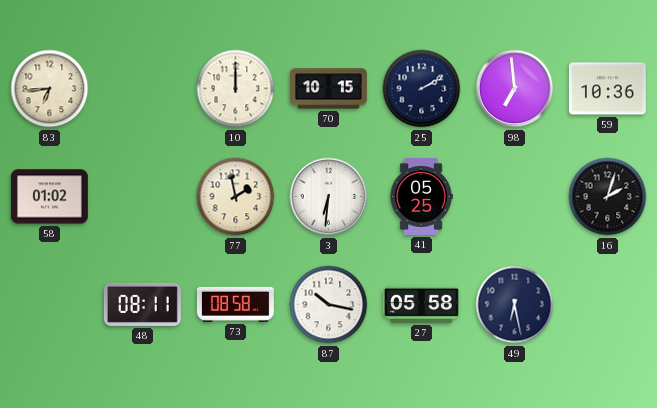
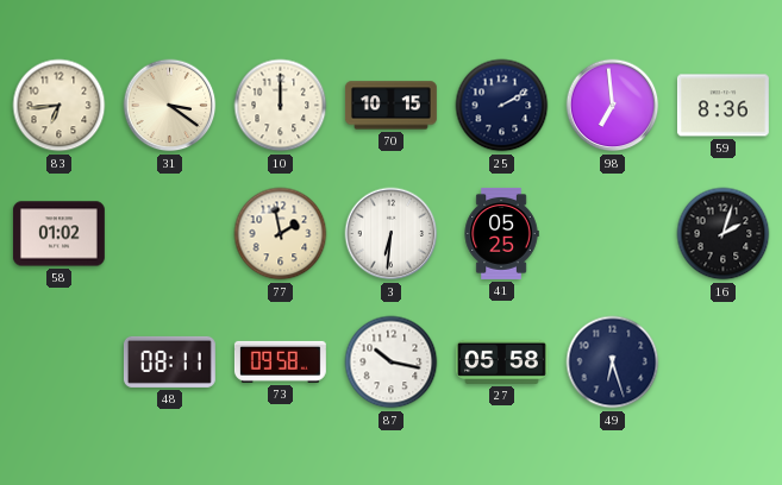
31: none -> 3:21 (170, 106)
59: 10:36 -> 8:36 (722, 106)
73: 08:58 -> 09:58 (280, 361)
49: 6:28 -> 6:27 (613, 363)
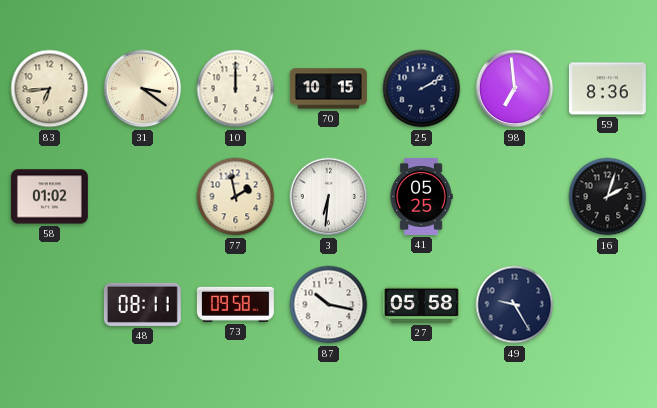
49: 6:27 -> 9:25 (515, 305)
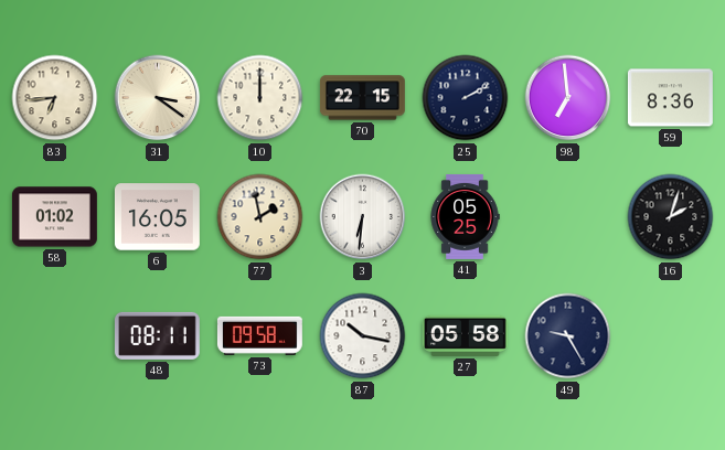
70: 10:15 -> 22:15 (362, 98)
6: none -> 16:05 (157, 217)
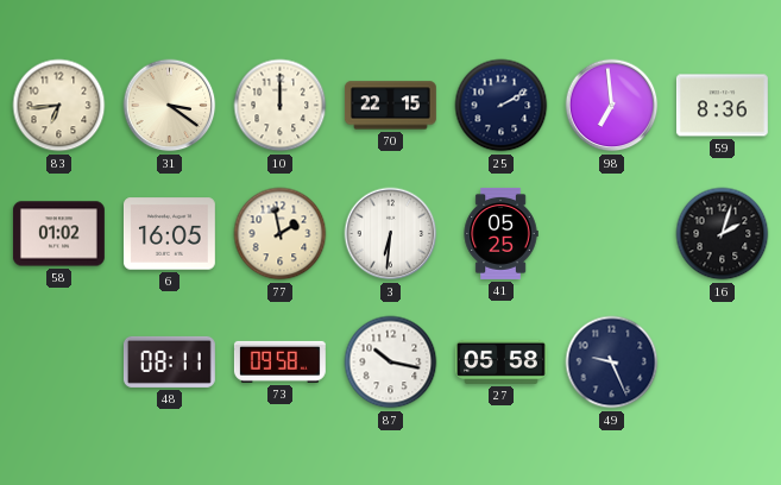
49: 9:25 -> 9:26 (612, 363)
